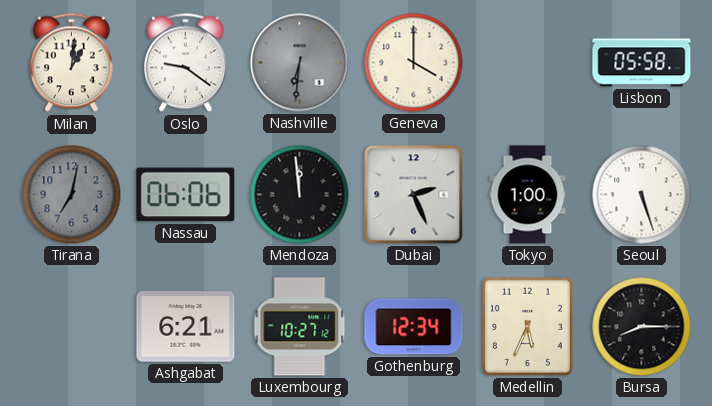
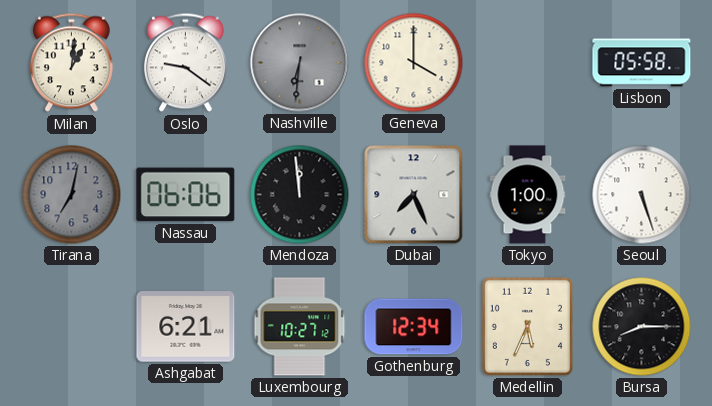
Dubai: 2:26 -> 7:26 (414, 195)
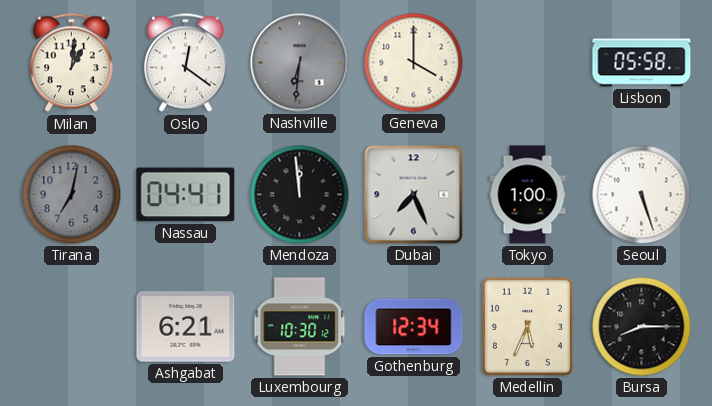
Oslo: 9:21 -> 12:21 (185, 63)
Nassau: 06:06 -> 04:41 (186, 195)
Luxembourg: 10:27 -> 10:30 (300, 327)
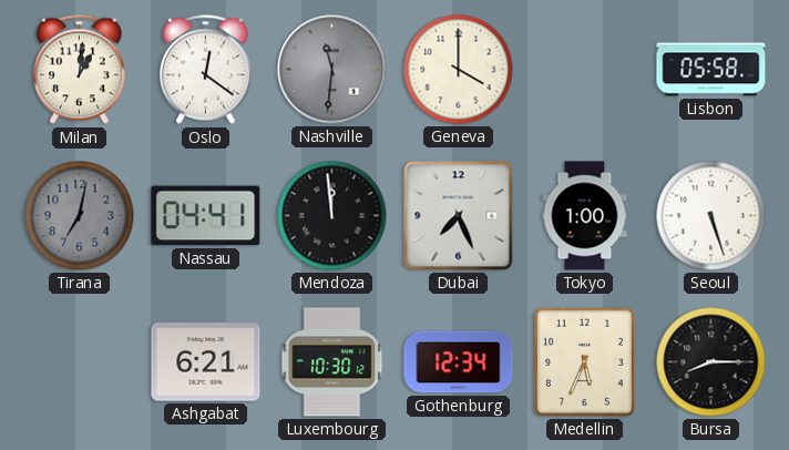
Nashville: 6:31 -> 11:31 (332, 70)
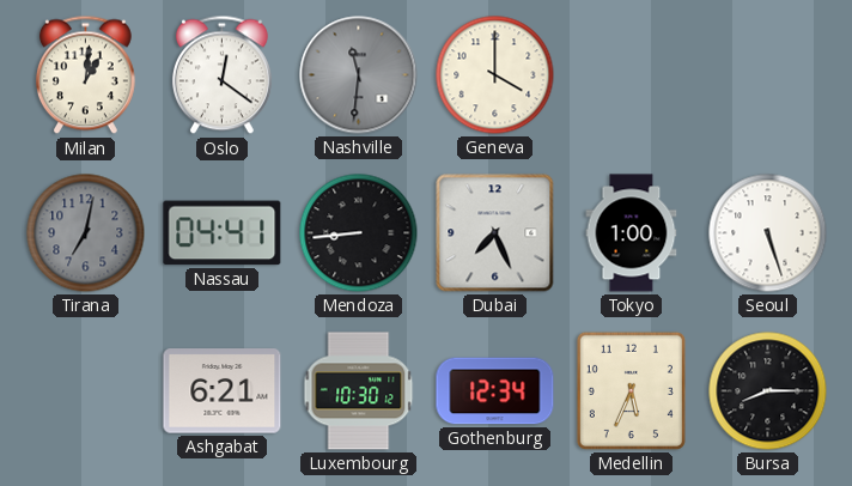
Lisbon: 05:58 -> none (711, 70)
Mendoza: 11:59 -> 8:44 (359, 233)
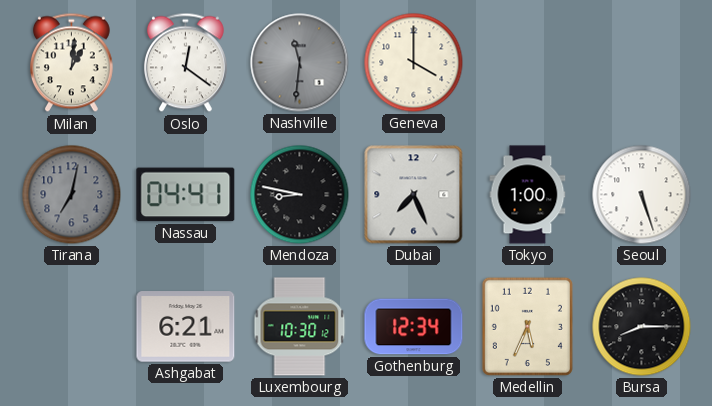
Mendoza: 8:44 -> 8:47 (300, 195)
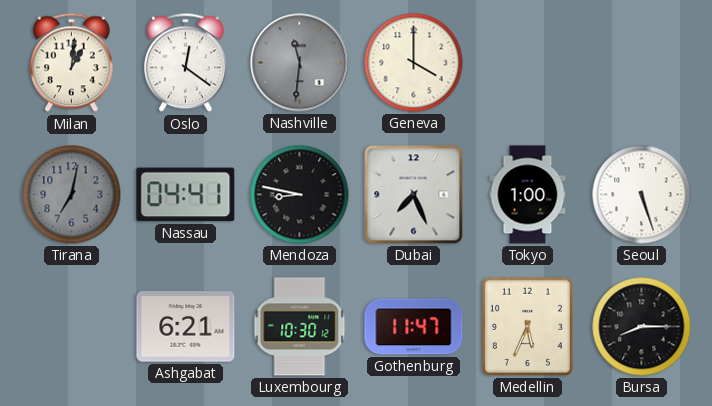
Gothenburg: 12:34 -> 11:47 (414, 327)
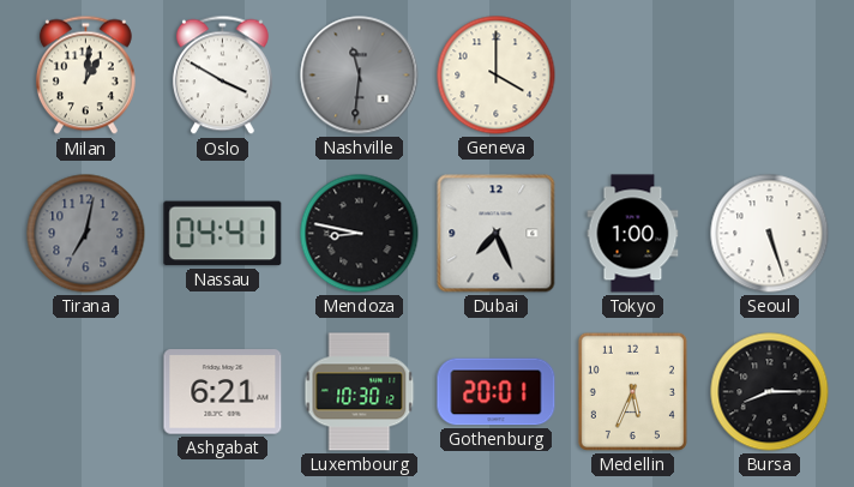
Oslo: 12:21 -> 3:50 (222, 76)
Gothenburg: 11:47 -> 20:01 (497, 392)
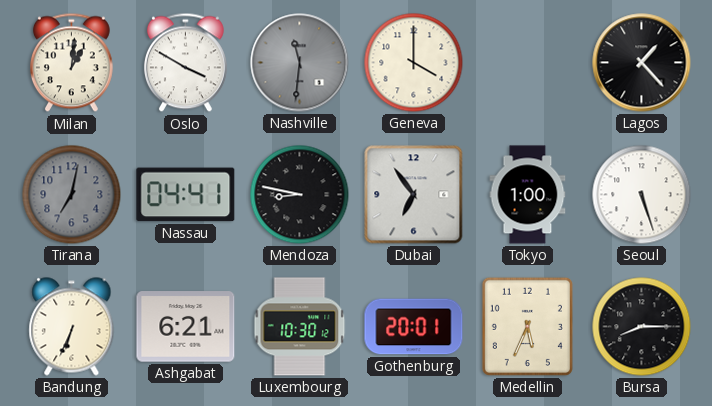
Lagos: none -> 1:23 (642, 63)
Dubai: 7:26 -> 6:54 (414, 195)
Bandung: none -> 6:34 (72, 327)
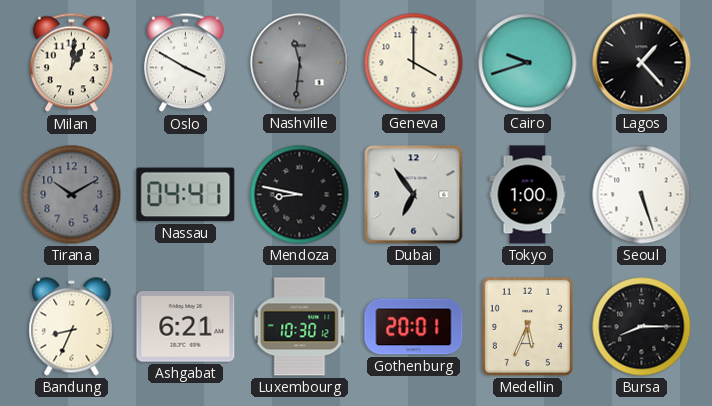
Cairo: none -> 9:42 (528, 63)
Tirana: 7:02 -> 10:10 (72, 195)
Bandung: 6:34 -> 8:34 (72, 327)
